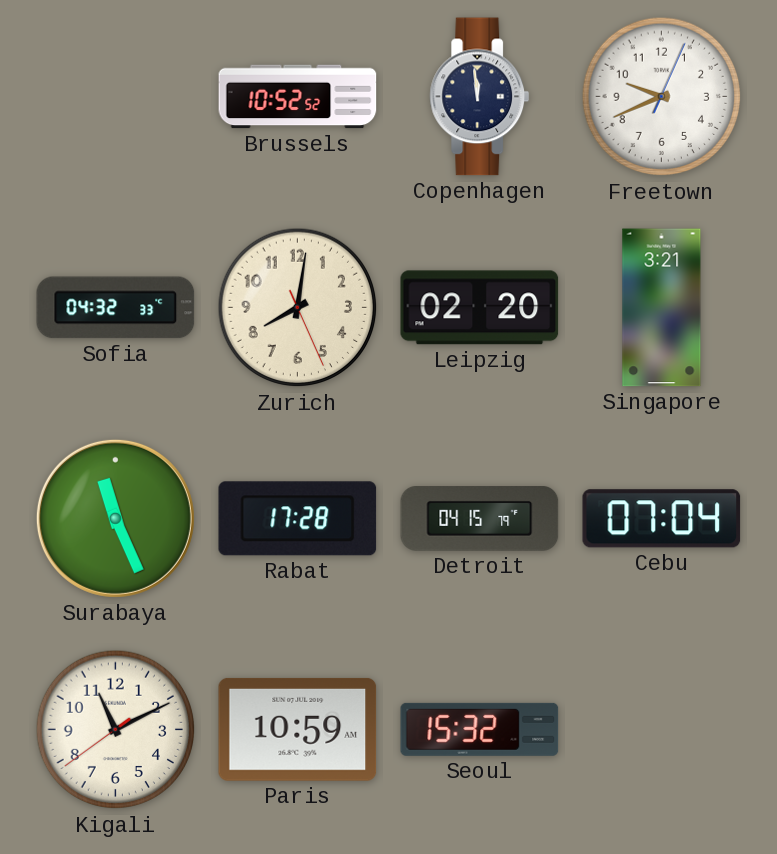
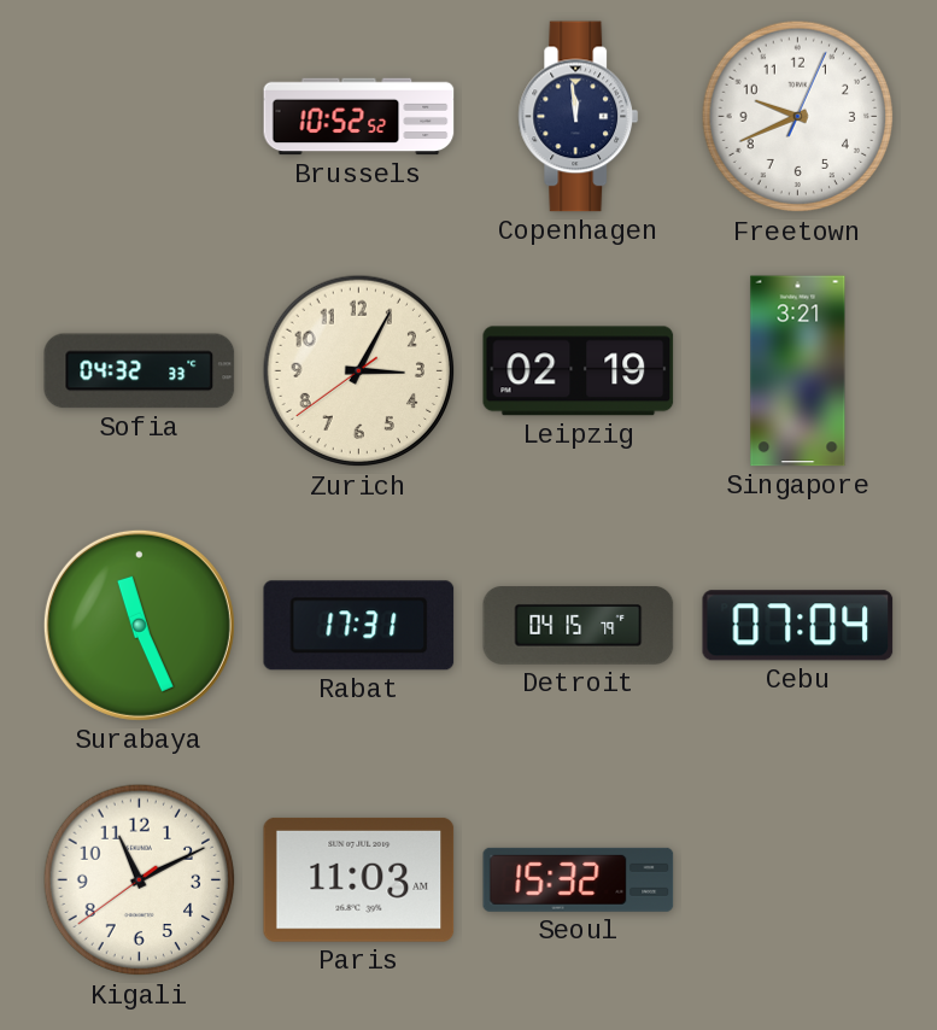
Zurich: 8:01 -> 3:04 (359, 371)
Leipzig: 02:20 -> 02:19 (579, 371)
Rabat: 17:28 -> 17:31 (359, 626)
Paris: 10:59 -> 11:03 (359, 879)
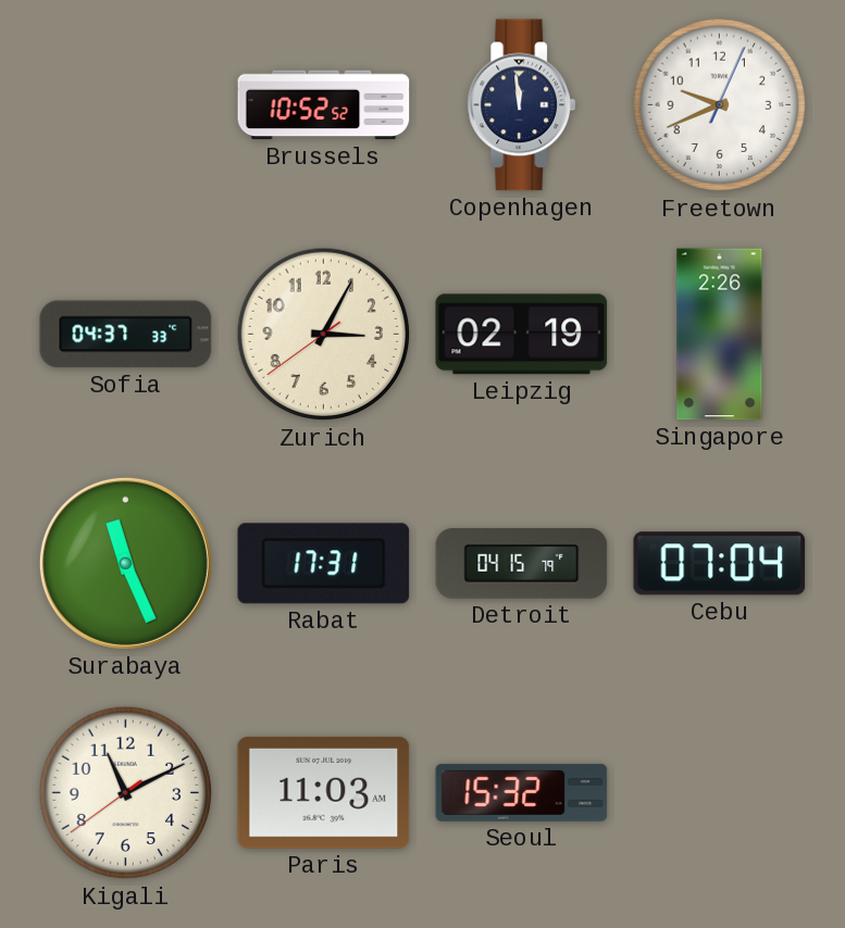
Sofia: 04:32 -> 04:37 (126, 335)
Singapore: 3:21 -> 2:26 (720, 335)
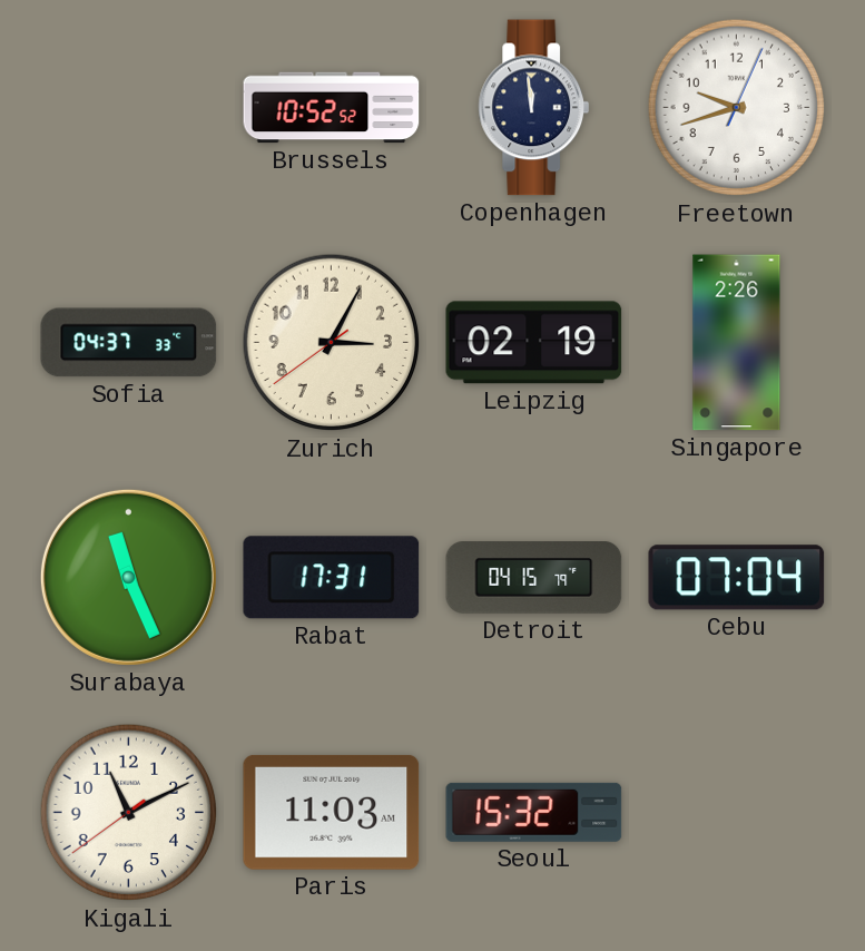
Freetown: 9:41 -> 9:42 (737, 108)
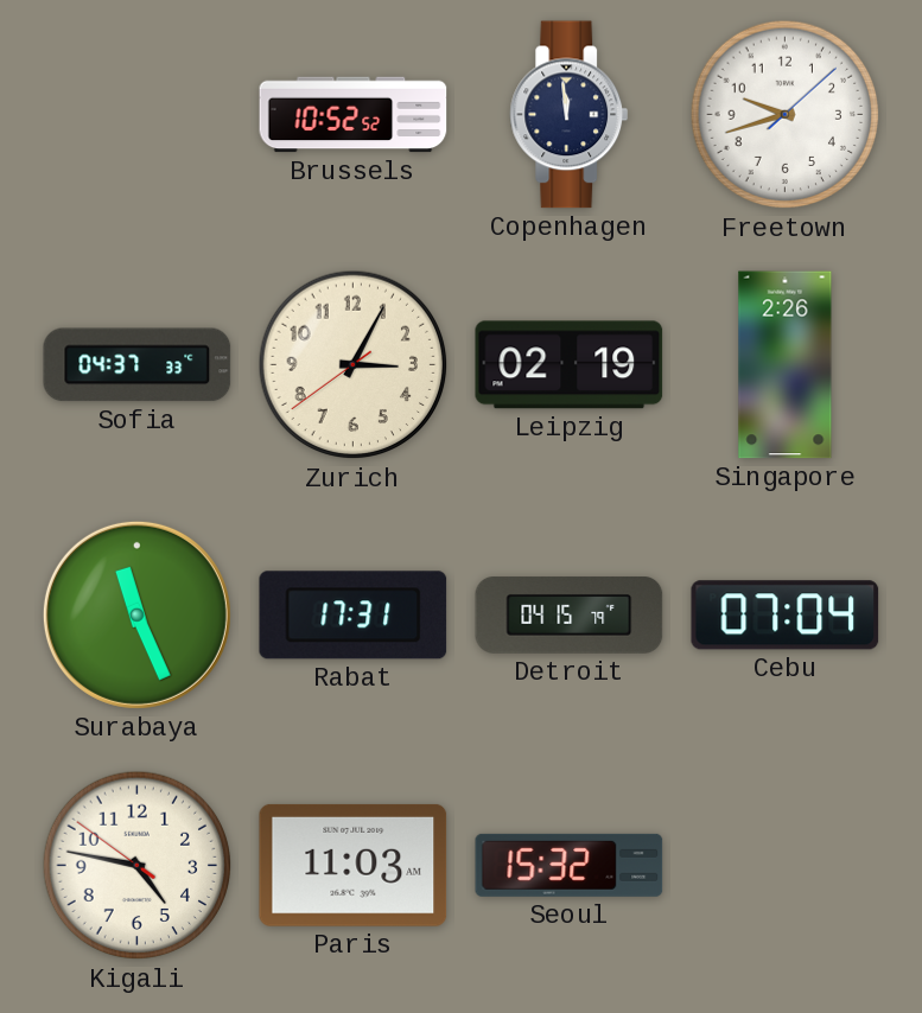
Freetown: 9:42:04 -> 9:42:08 (786, 115)
Kigali: 11:10 -> 4:46 (138, 866)
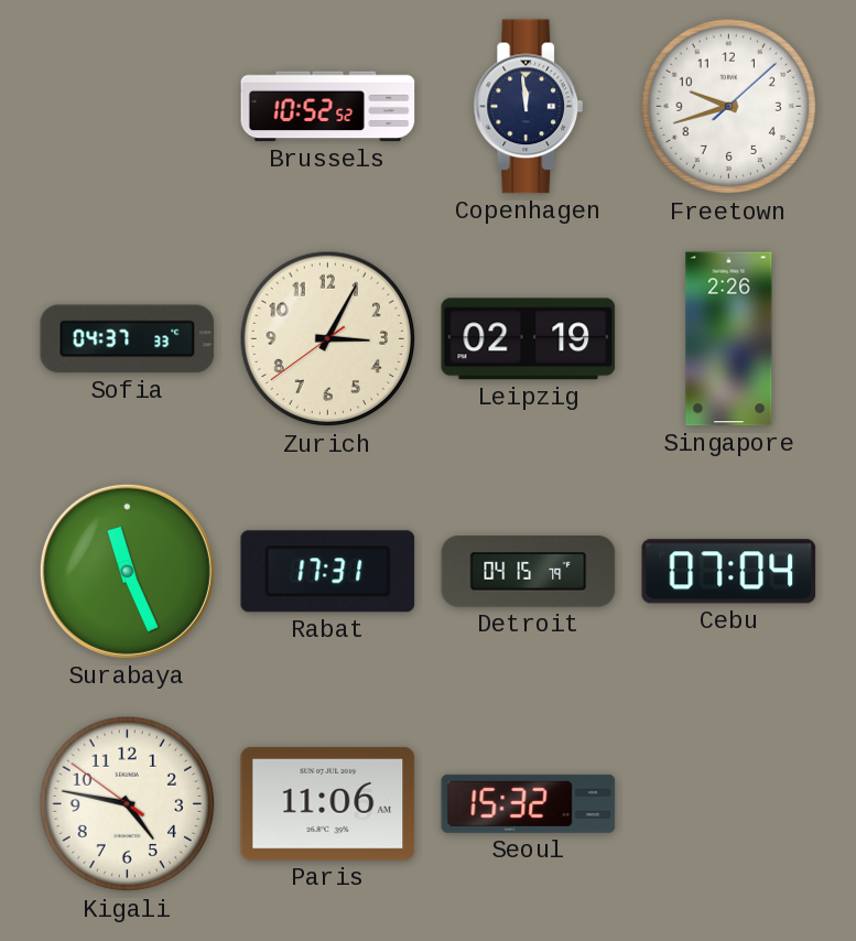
Paris: 11:03 -> 11:06 (328, 803)
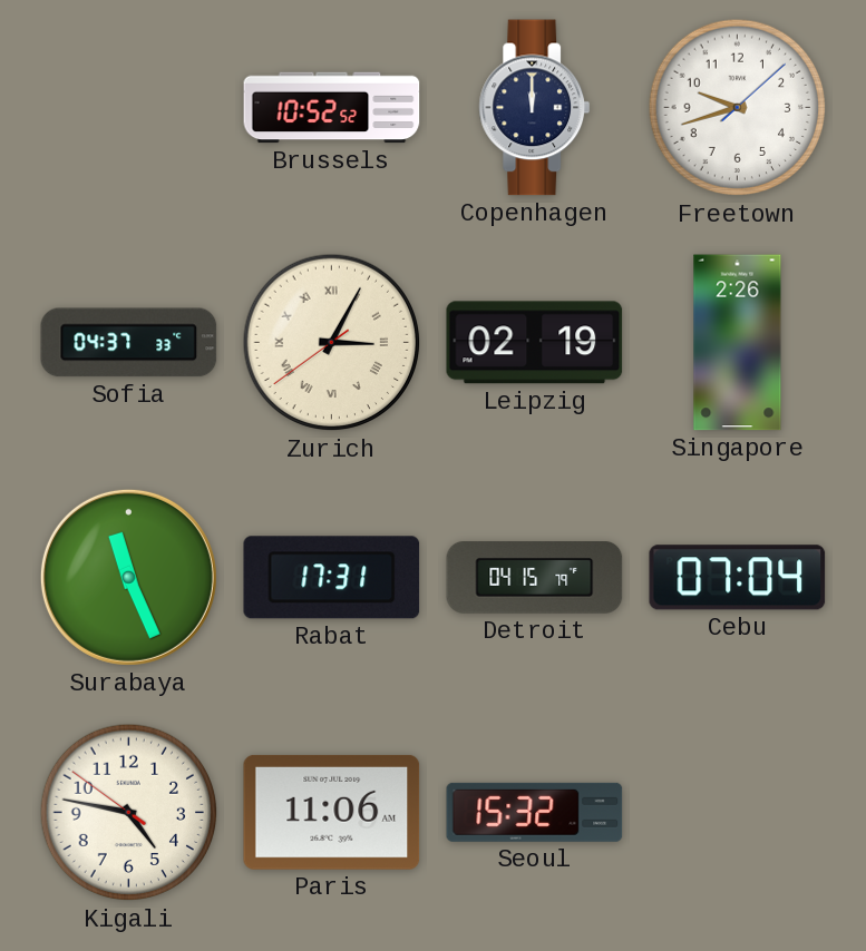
Copenhagen: 11:59 -> 12:00 (535, 108)
Zurich numerals: Arabic -> Roman (332, 343)
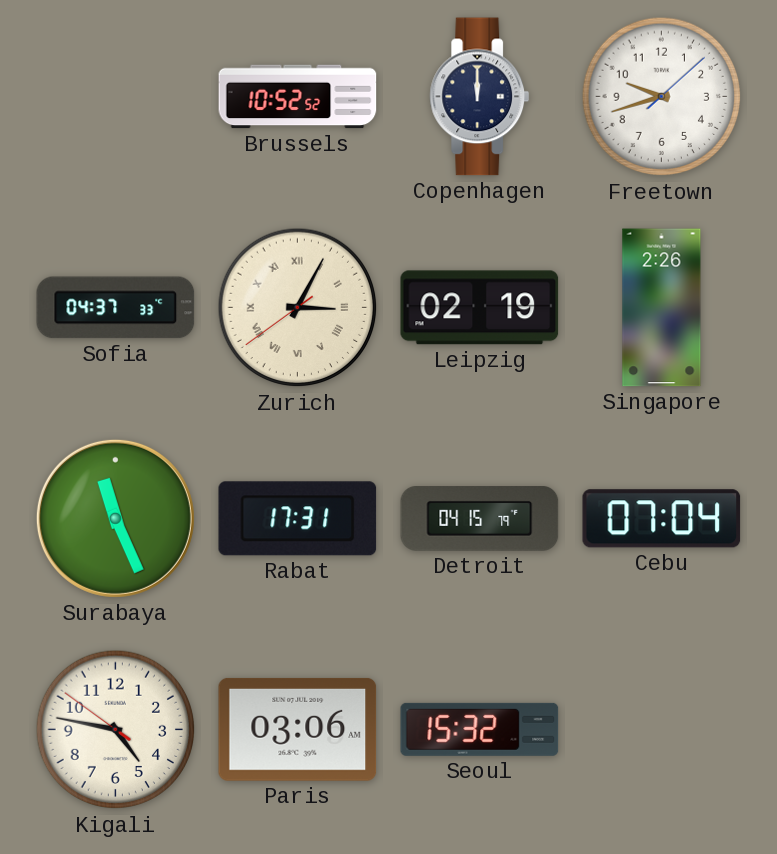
Paris: 11:06 -> 03:06 (298, 729)
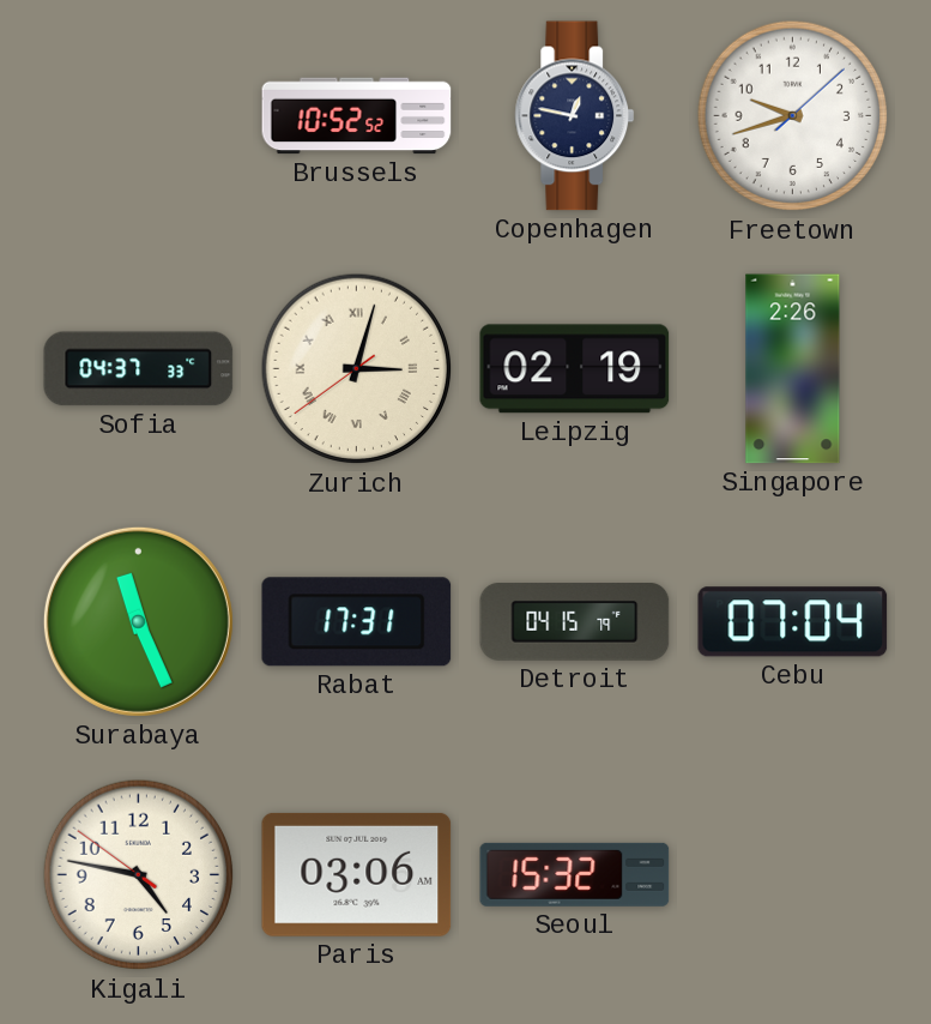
Copenhagen: 12:00 -> 12:47 (575, 116)
Zurich: 3:04 -> 3:02 (357, 369)
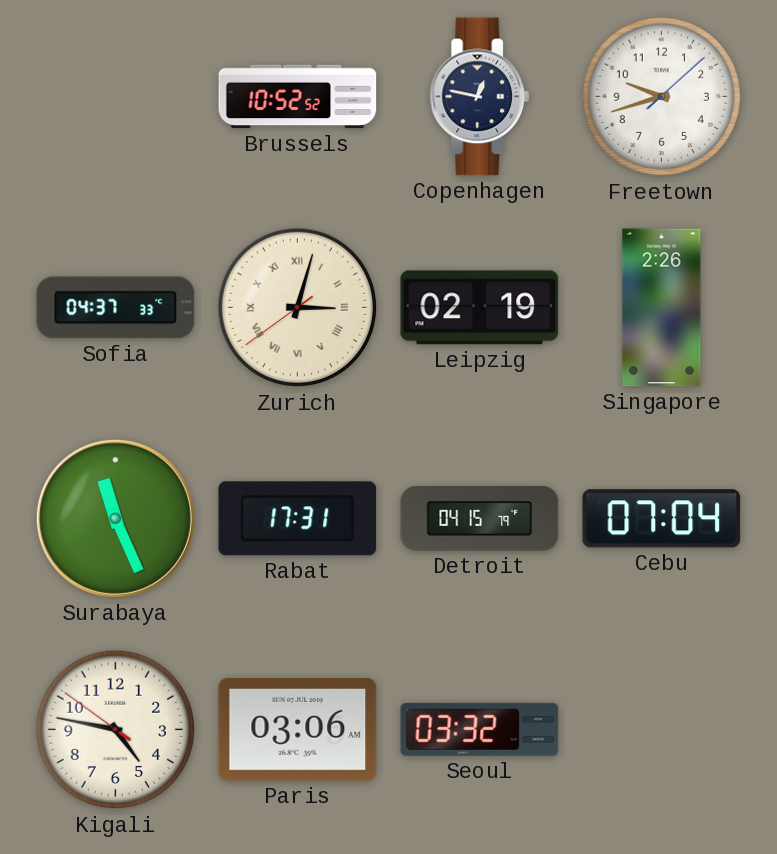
Seoul: 15:32 -> 03:32 (480, 729)
